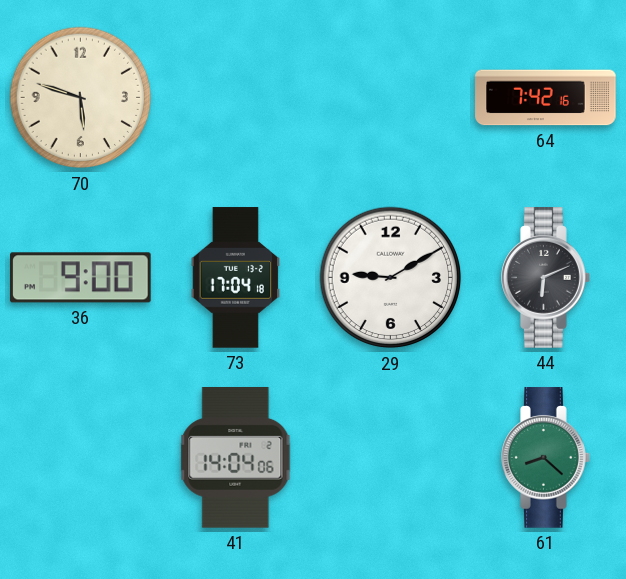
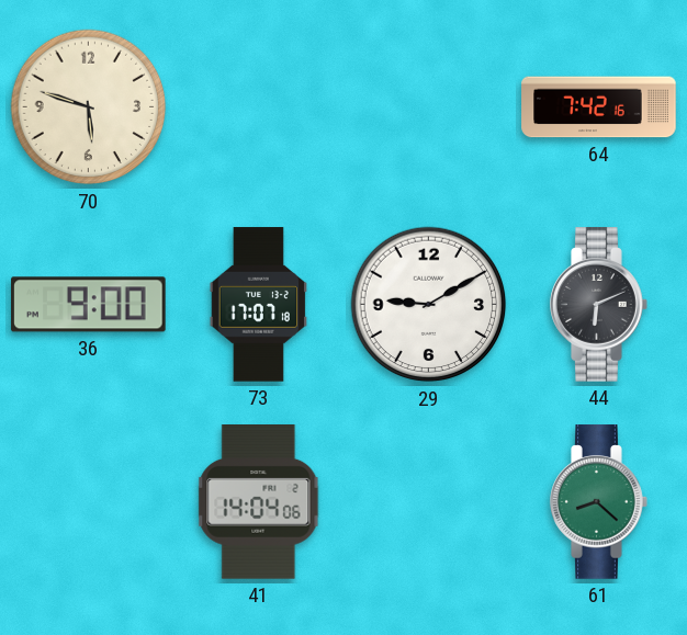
73: 17:04 -> 17:07 (259, 305)
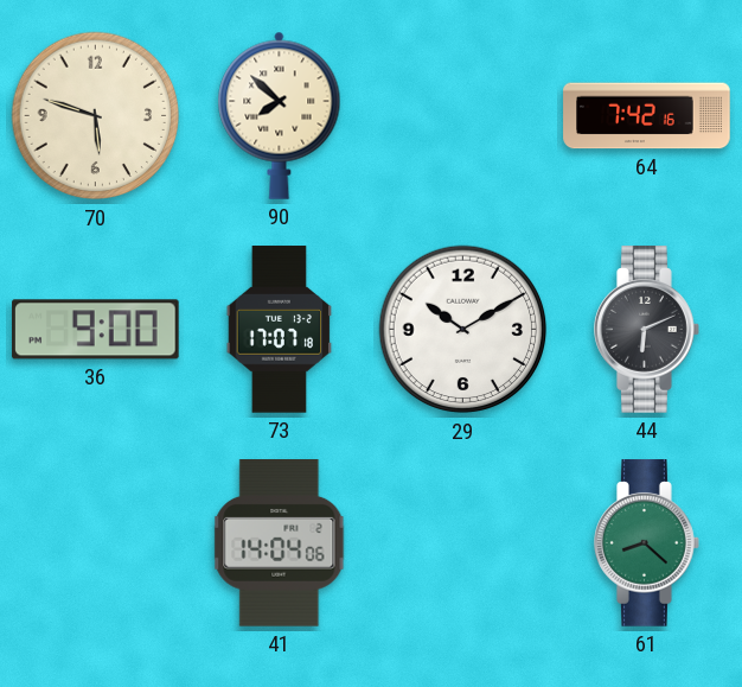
90: none -> 7:52 (280, 115)
29: 9:10 -> 10:10 (463, 330)
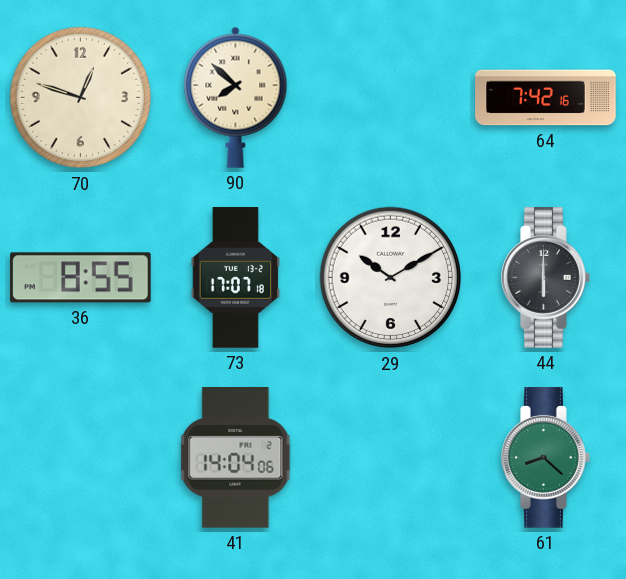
70: 5:48 -> 12:48 (81, 98)
36: 9:00 -> 8:55 (81, 278)
44: 6:11 -> 6:00 (546, 278)
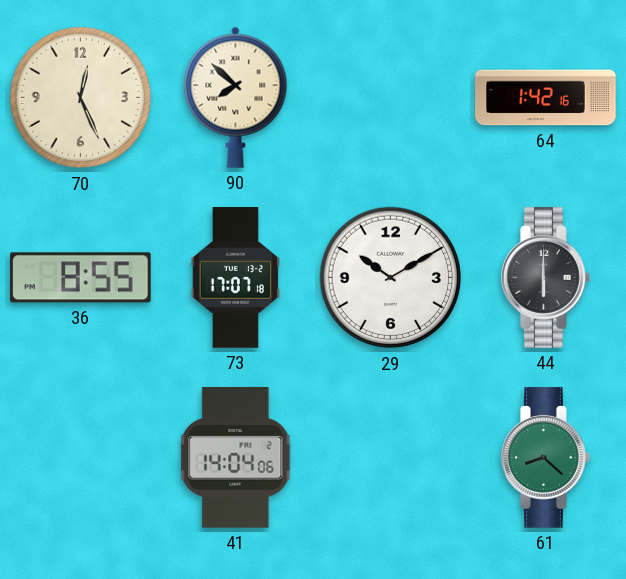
70: 12:48 -> 12:26 (81, 98)
64: 7:42 -> 1:42 (546, 98)
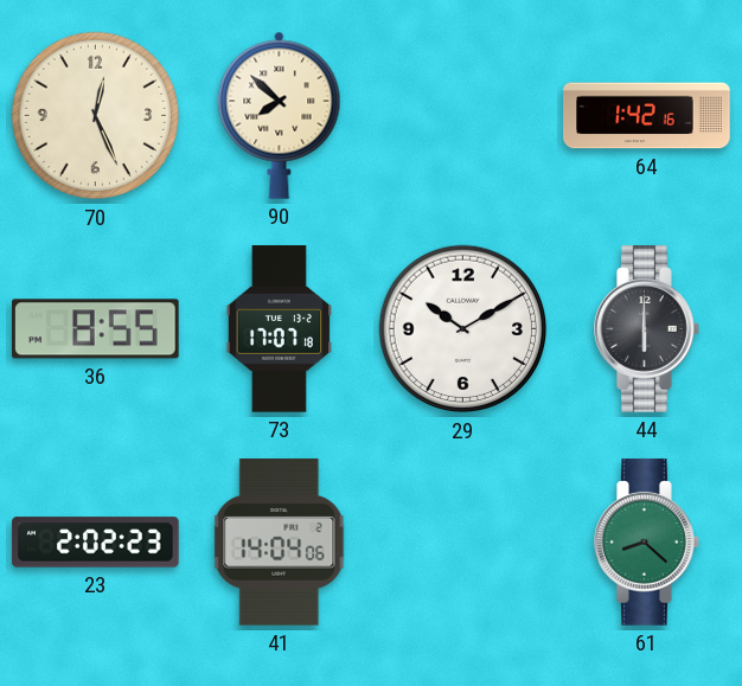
23: none -> 2:02 (96, 543)
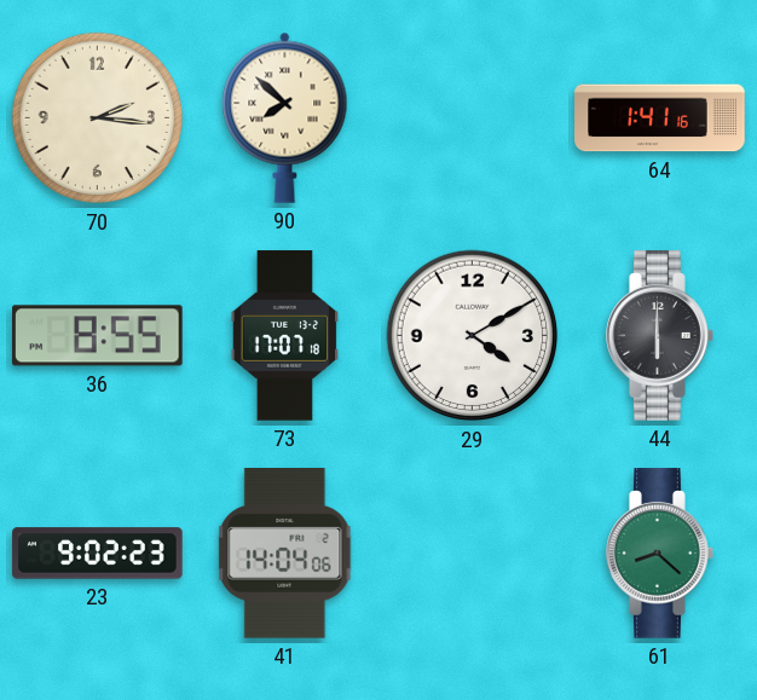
70: 12:26 -> 2:16 (98, 118)
64: 1:42 -> 1:41 (660, 118)
29: 10:10 -> 4:10 (473, 336)
23: 2:02 -> 9:02 (98, 554)
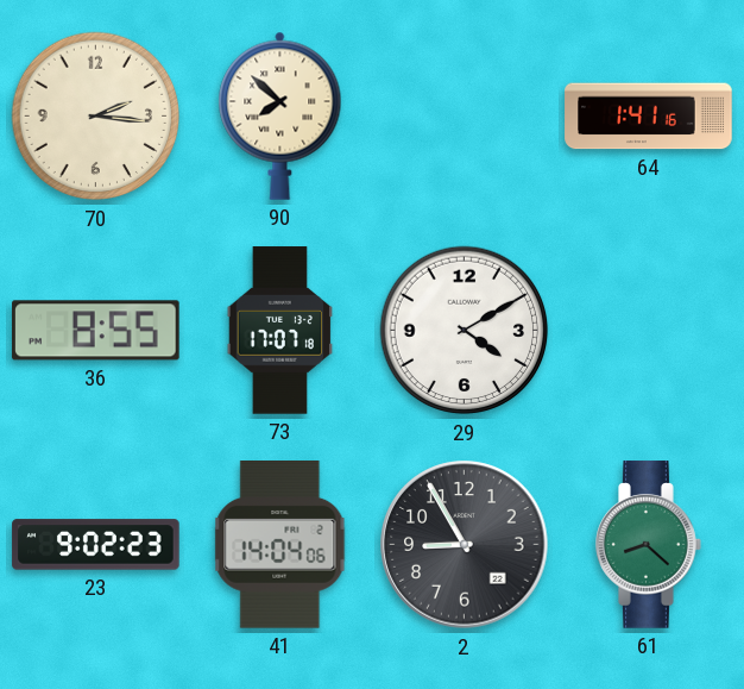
44: 6:00 -> none (660, 336)
2: none -> 8:55 (465, 545)
